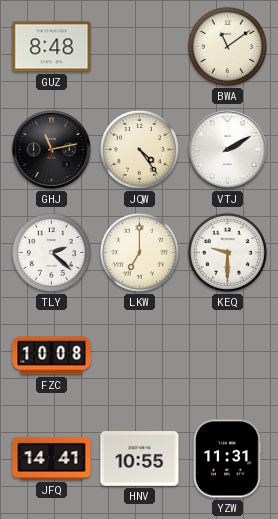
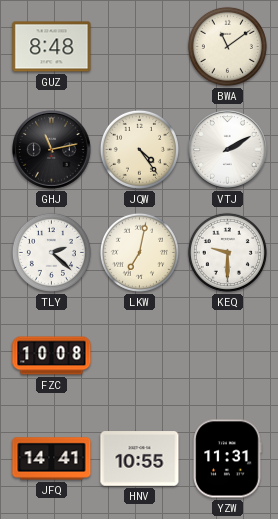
LKW: 7:00 -> 7:02 (139, 252)
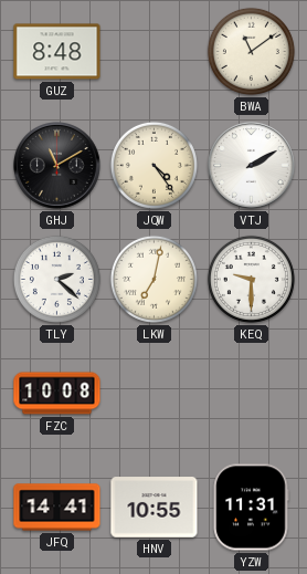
GHJ: 11:13 -> 11:10 (57, 166)
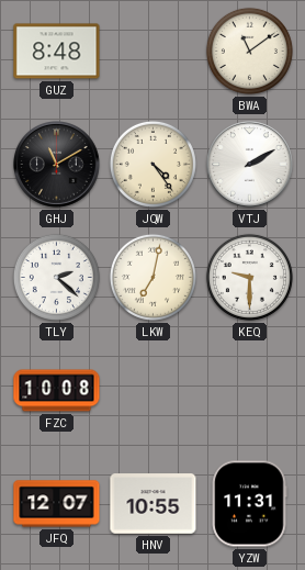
JFQ: 14:41 -> 12:07 (57, 504)
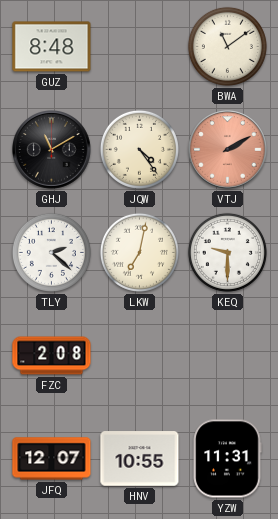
VTJ dial: white -> salmon (228, 150)
FZC: 10:08 -> 2:08 (52, 356)
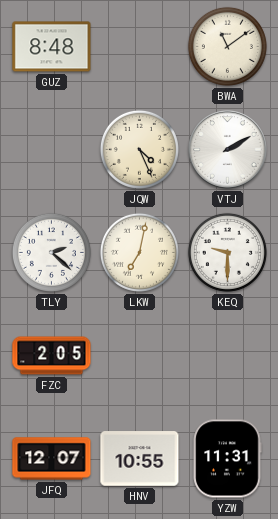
GHJ: 11:10 -> none (52, 150)
JQW: 4:24 -> 4:26 (139, 149)
VTJ dial: salmon -> white (228, 150)
FZC: 2:08 -> 2:05 (52, 356)
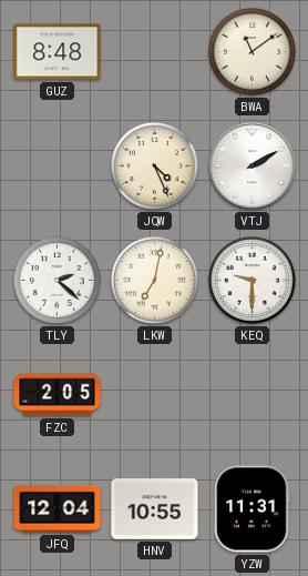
JFQ: 12:07 -> 12:04 (58, 509)
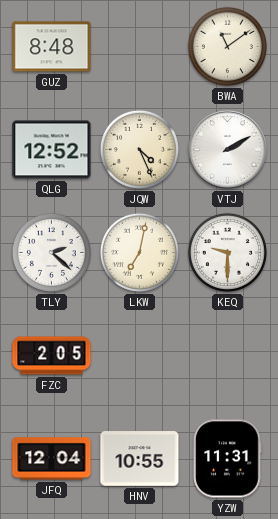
QLG: none -> 12:52 (52, 150)
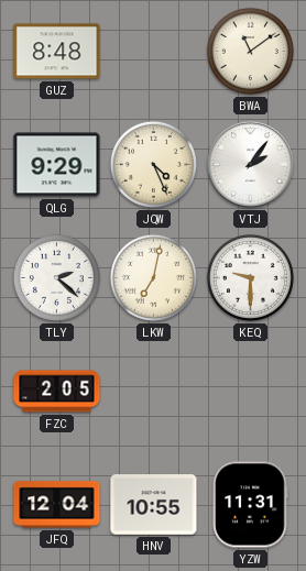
QLG: 12:52 -> 9:29 (57, 165)
VTJ: 2:10 -> 2:06 (251, 165)
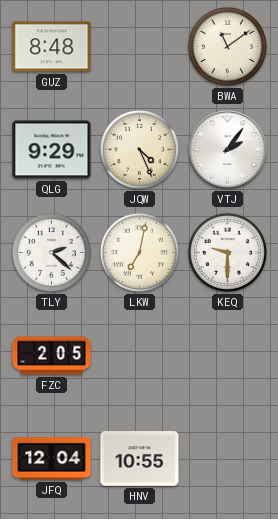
YZW: 11:31 -> none (250, 505)
